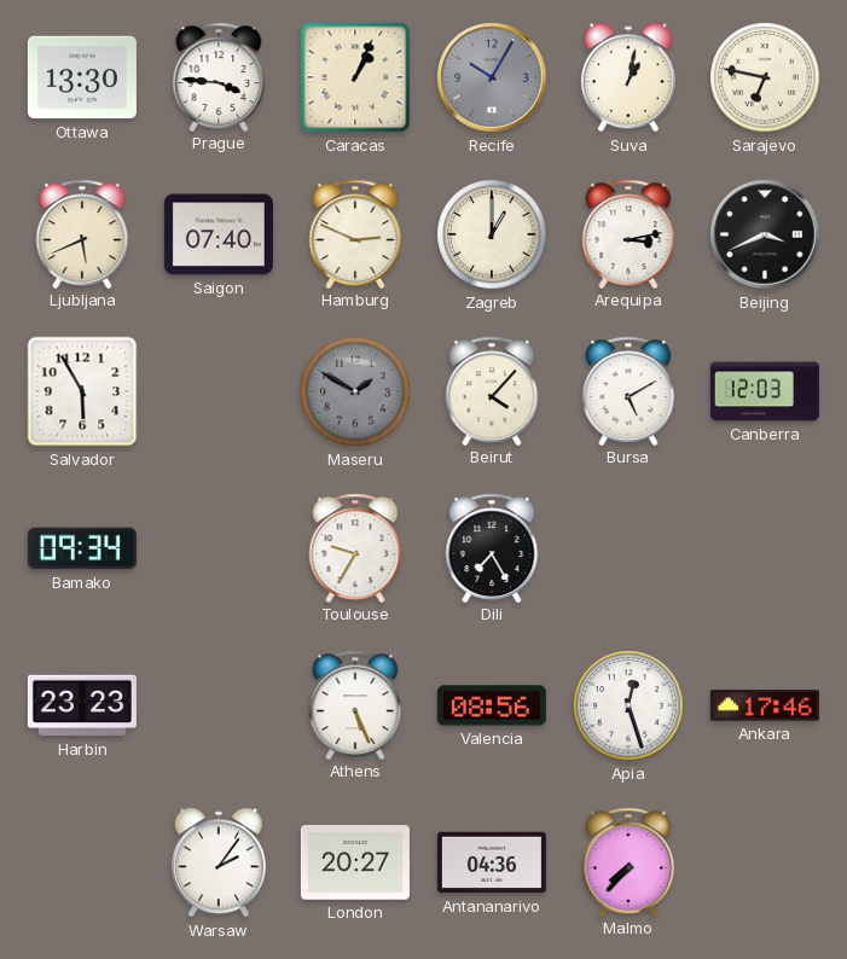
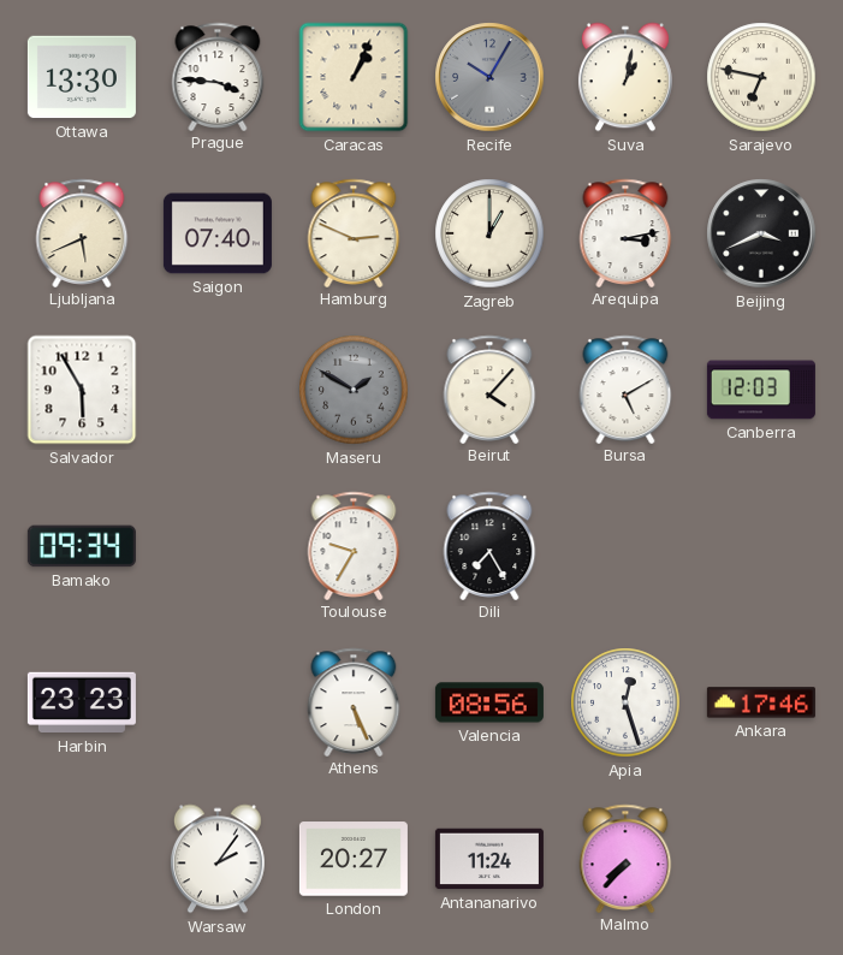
Antananarivo: 04:36 -> 11:24 (489, 859)
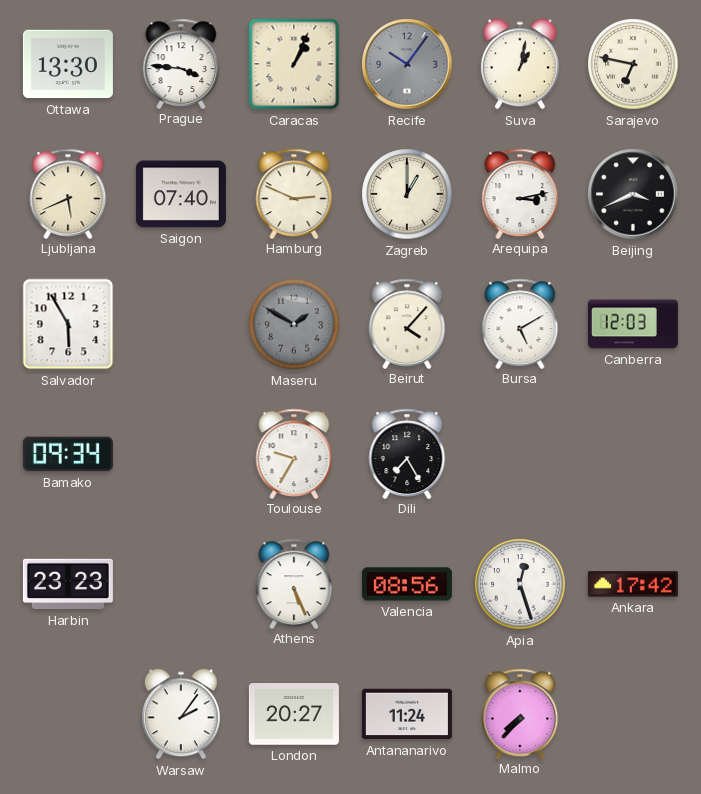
Recife: 10:05 -> 10:06 (407, 64)
Ankara: 17:46 -> 17:42 (633, 584)
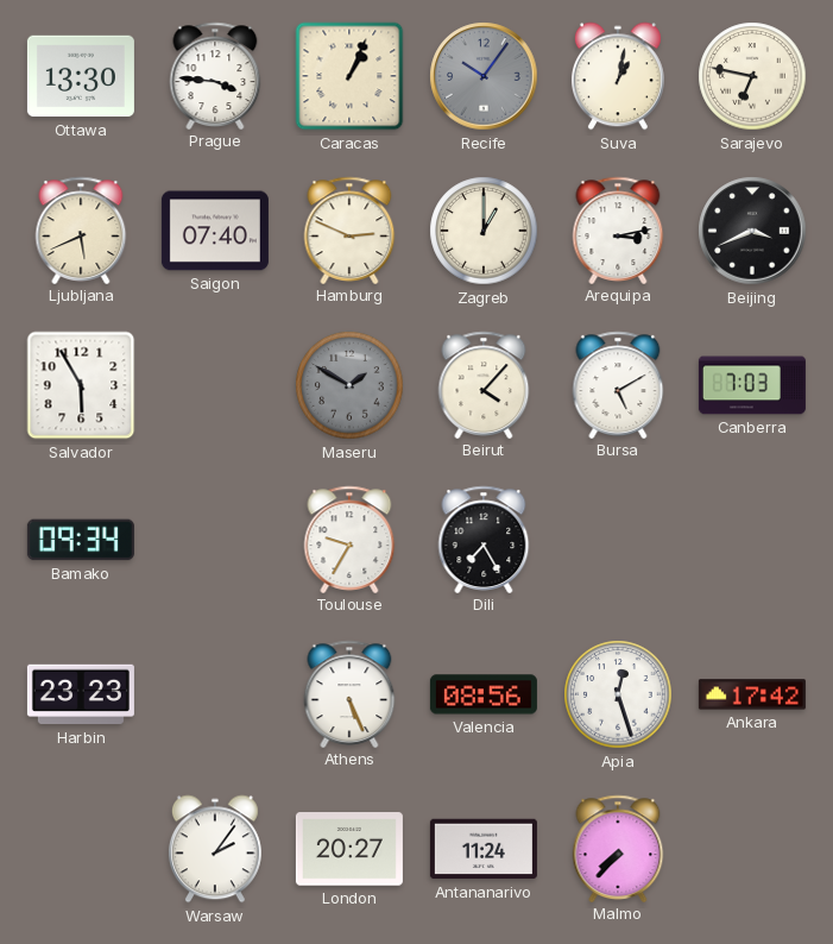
Canberra: 12:03 -> 7:03 (752, 385)
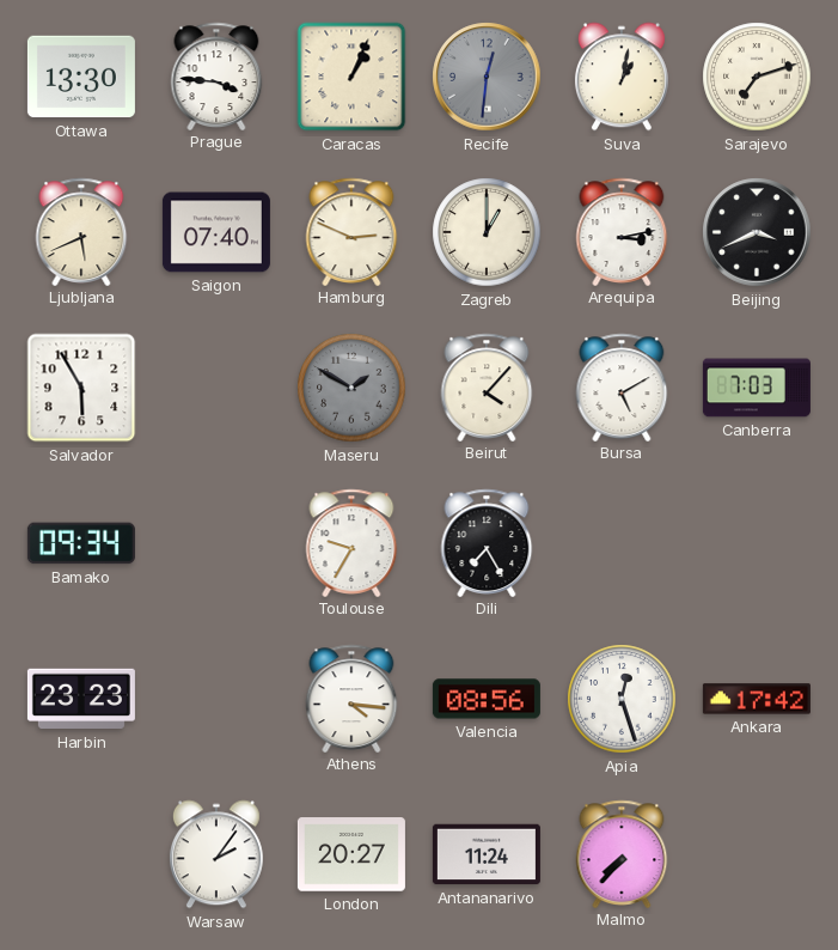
Recife: 10:06 -> 12:31 (487, 77)
Sarajevo: 6:47 -> 7:12 (757, 77)
Athens: 5:26 -> 4:16 (351, 698)
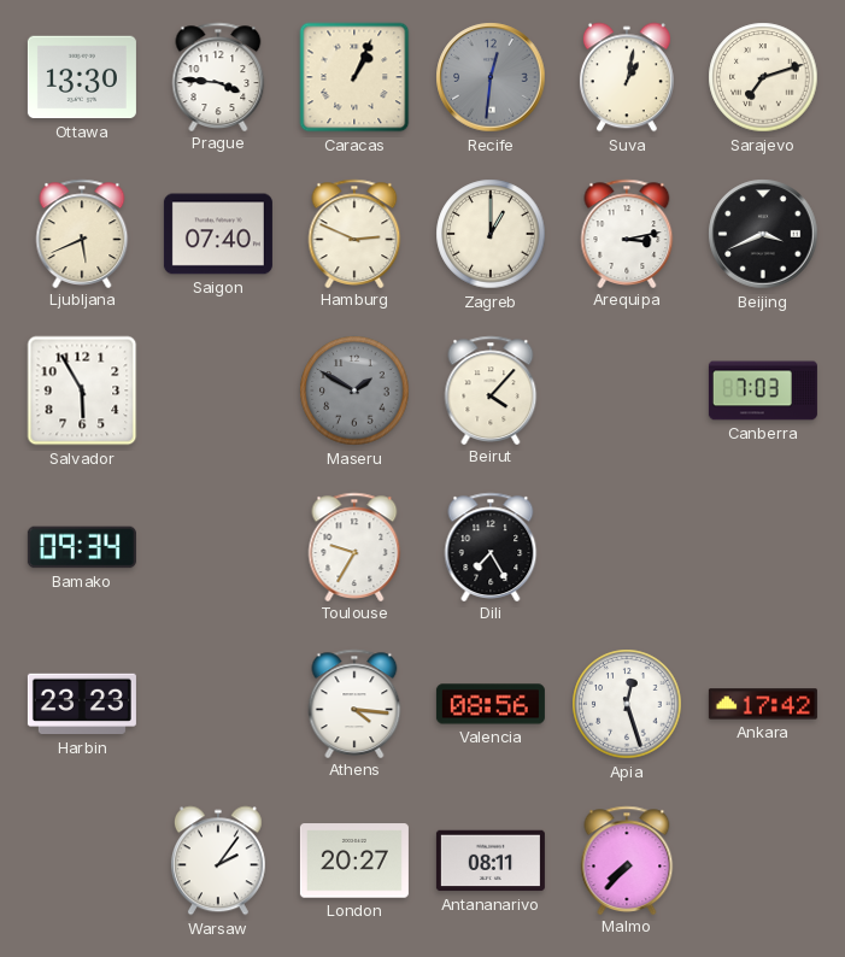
Bursa: 5:10 -> none (622, 386)
Antananarivo: 11:24 -> 08:11 (491, 861)
